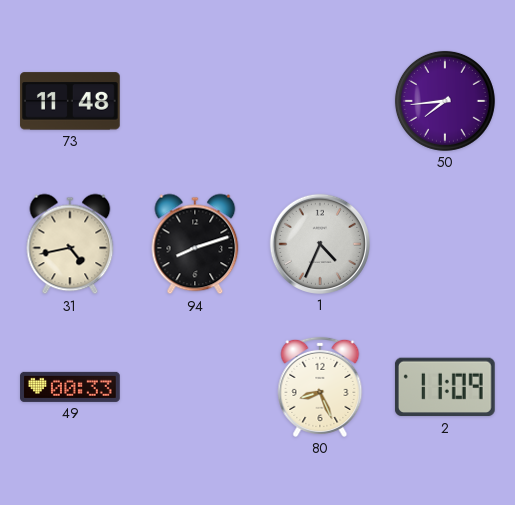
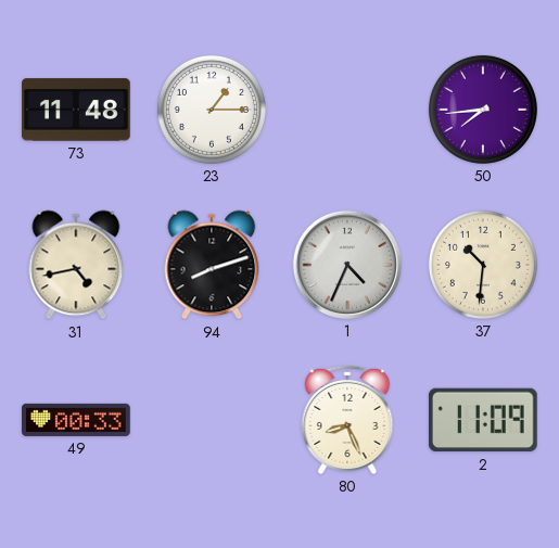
23: none -> 1:15 (212, 110)
37: none -> 10:31 (483, 265)
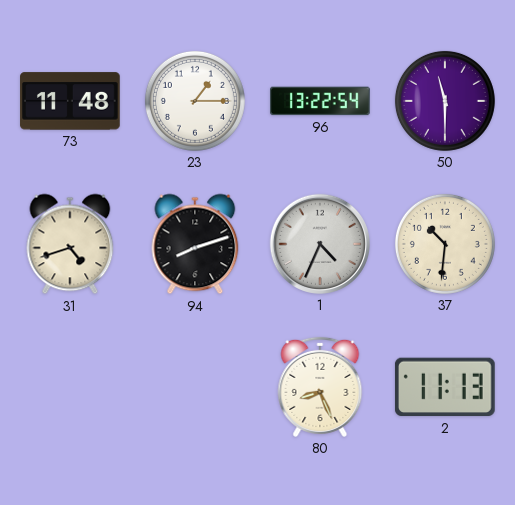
96: none -> 13:22 (320, 101)
50: 7:44 -> 11:30 (445, 101)
31: 4:43 -> 4:42 (70, 244)
49: 00:33 -> none (76, 420)
2: 11:09 -> 11:13 (445, 387)
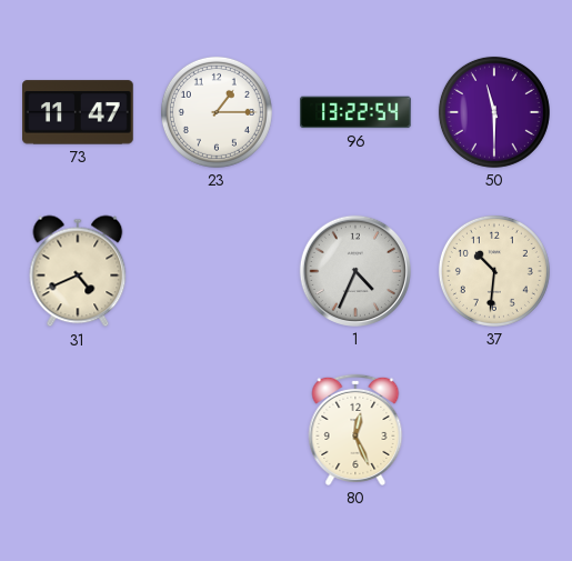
73: 11:48 -> 11:47 (78, 112)
31: 4:42 -> 4:41 (78, 271)
94: 8:12 -> none (195, 244)
80: 8:26 -> 12:26 (355, 430)
2: 11:13 -> none (445, 387)
